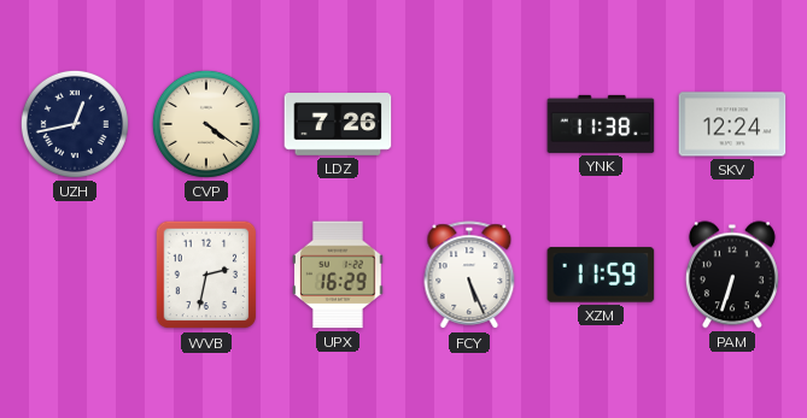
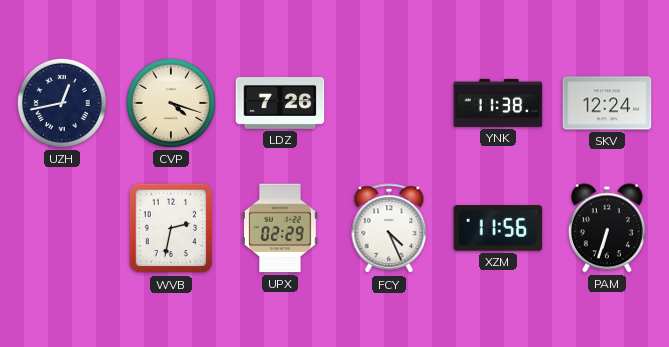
CVP: 4:21 -> 4:18 (171, 103)
UPX: 16:29 -> 02:29 (280, 228)
FCY: 5:26 -> 4:26 (389, 229)
XZM: 11:59 -> 11:56 (498, 228)
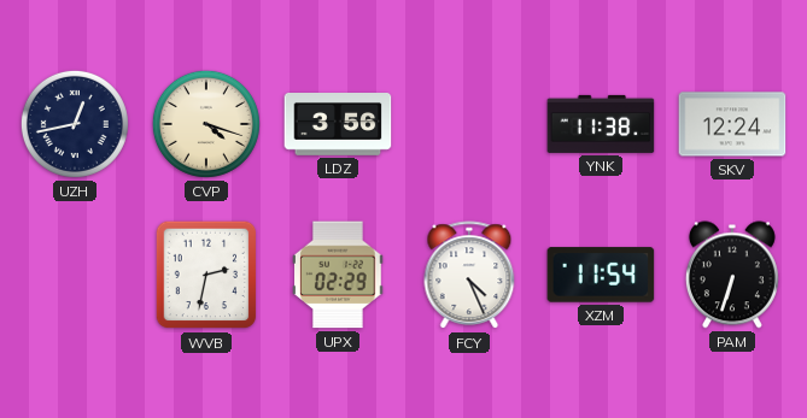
LDZ: 7:26 -> 3:56 (338, 125)
XZM: 11:56 -> 11:54 (601, 275)
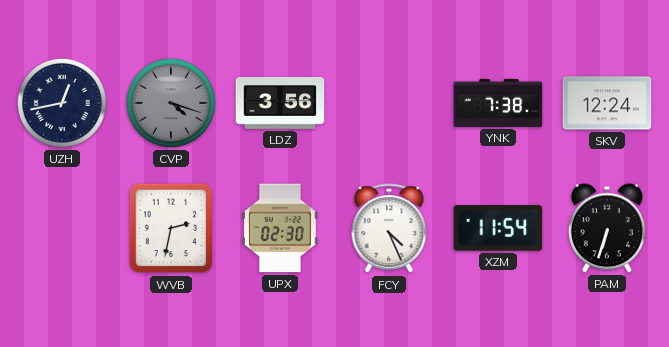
CVP dial: cream -> grey (171, 103)
YNK: 11:38 -> 7:38 (498, 103)
UPX: 02:29 -> 02:30 (280, 228)
